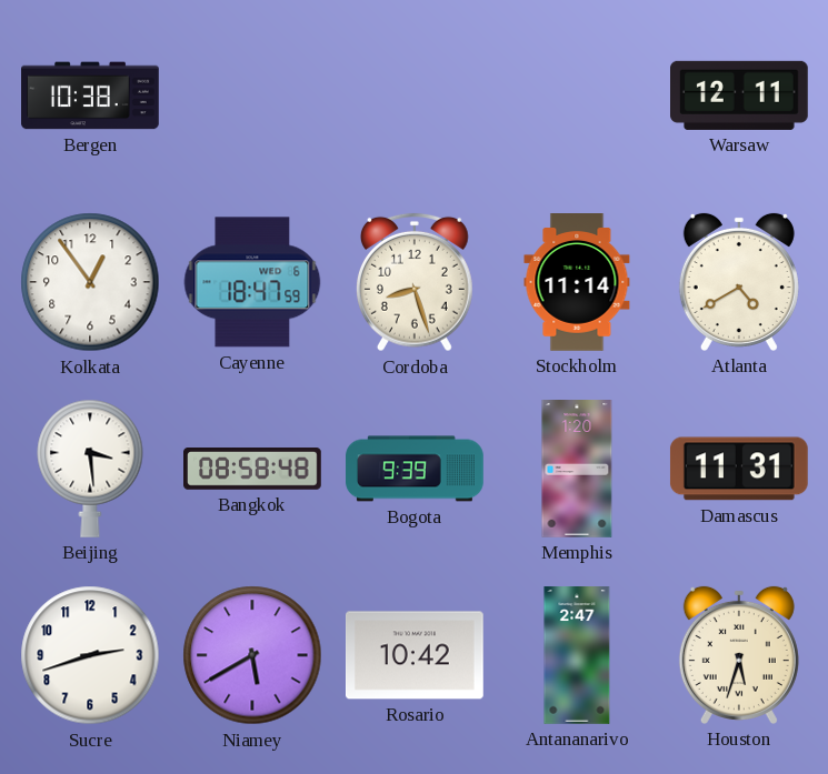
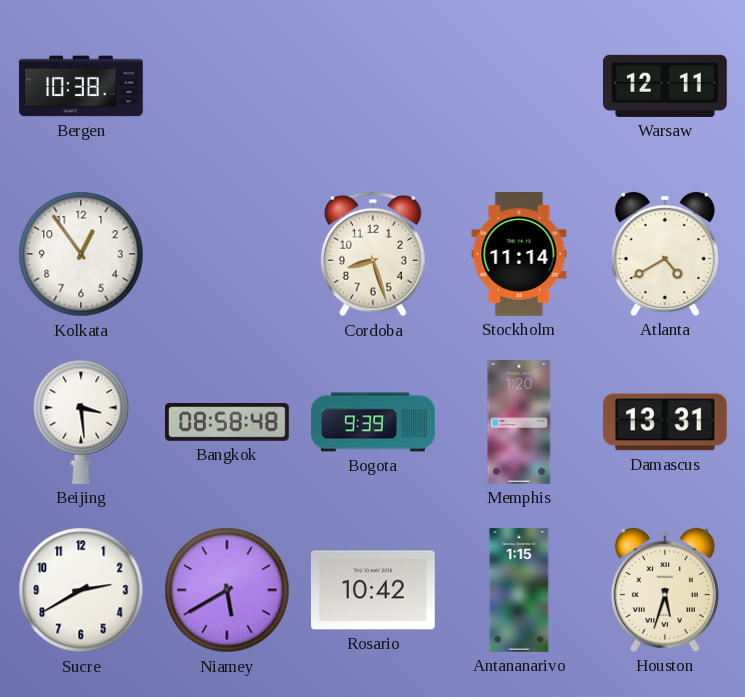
Cayenne: 18:47 -> none (252, 282)
Damascus: 11:31 -> 13:31 (665, 422)
Sucre: 2:42 -> 2:40 (81, 590)
Antananarivo: 2:47 -> 1:15 (519, 590)
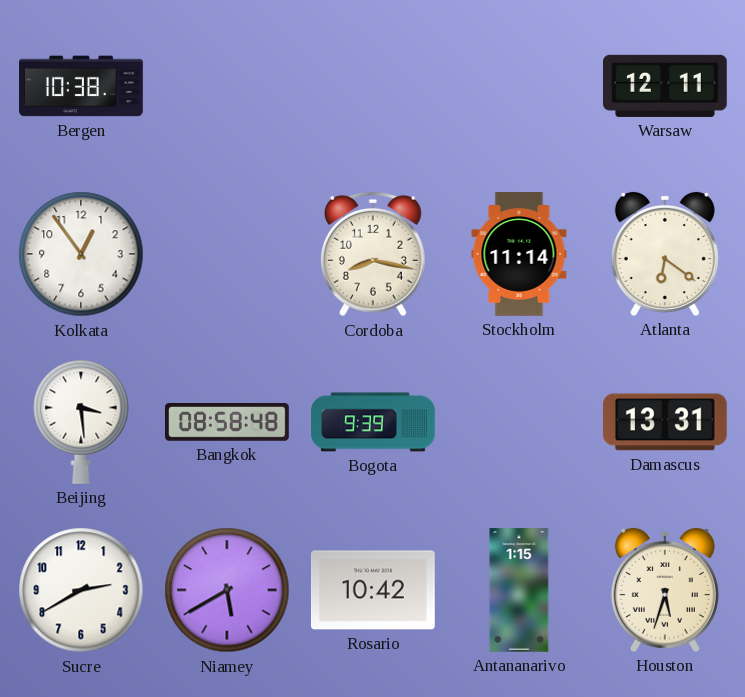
Cordoba: 8:27 -> 8:17 (373, 254)
Atlanta: 4:40 -> 6:21 (665, 254)
Memphis: 1:20 -> none (519, 422)
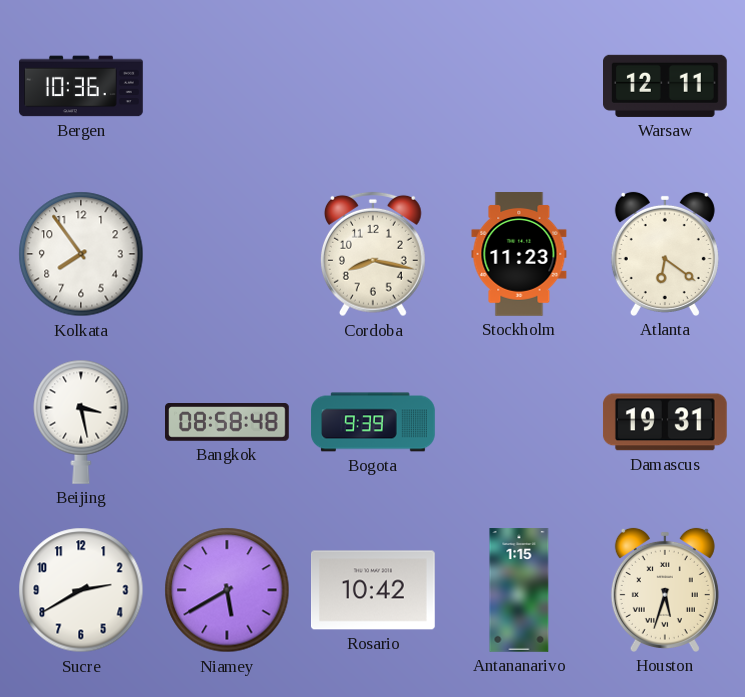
Bergen: 10:38 -> 10:36 (81, 86)
Kolkata: 12:54 -> 7:54 (81, 254)
Stockholm: 11:14 -> 11:23 (519, 255)
Beijing: 3:29 -> 3:28 (81, 422)
Damascus: 13:31 -> 19:31 (665, 422)
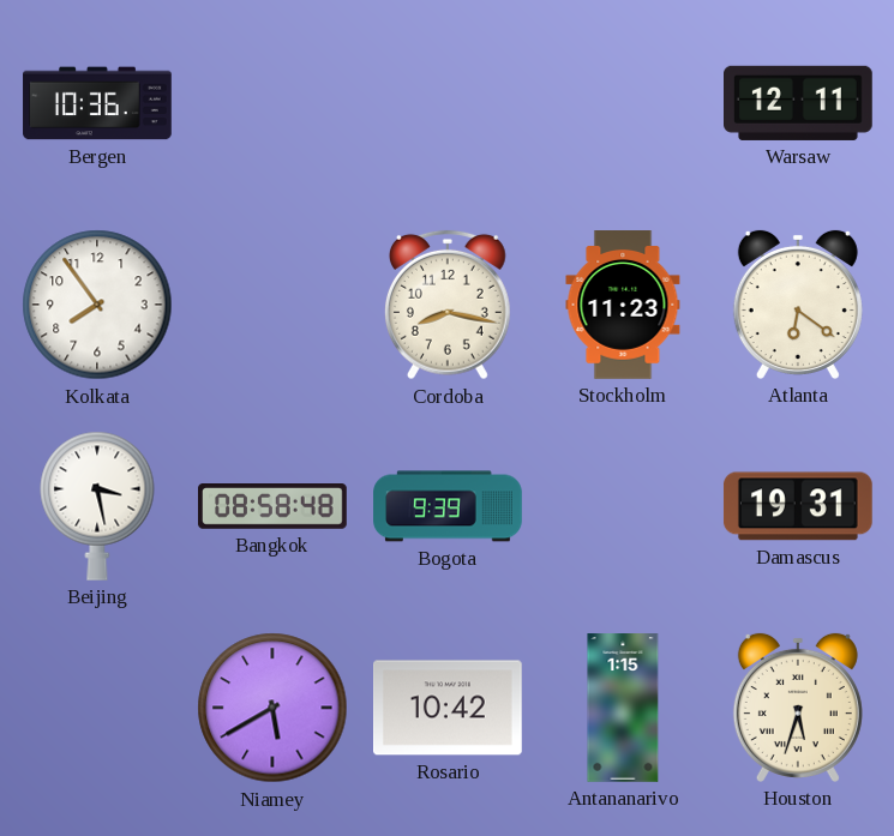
Sucre: 2:40 -> none (81, 590)
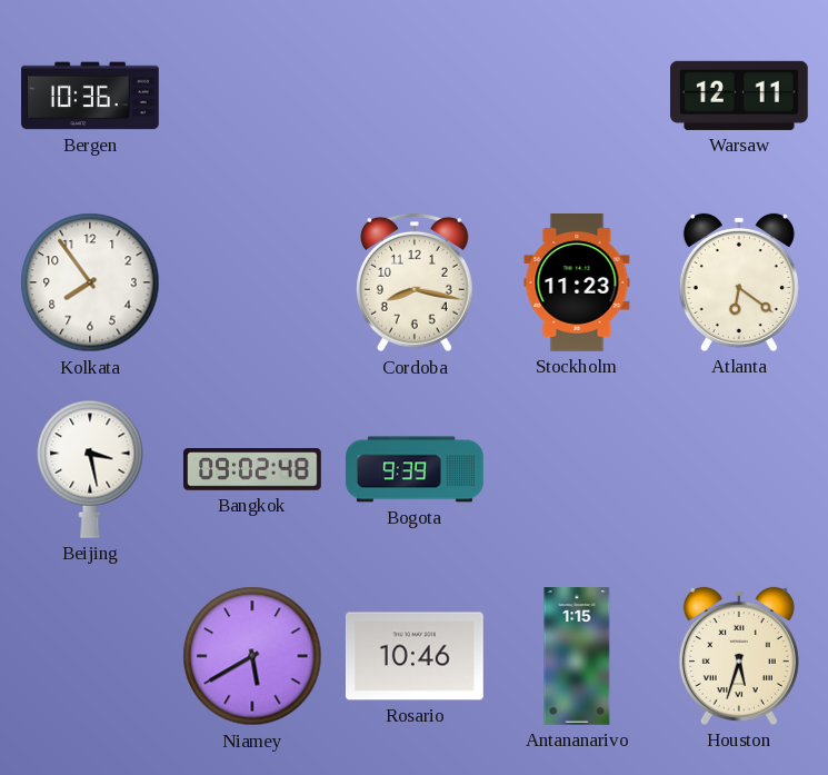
Bangkok: 08:58 -> 09:02 (253, 469)
Damascus: 19:31 -> none (798, 506)
Rosario: 10:42 -> 10:46 (416, 656)
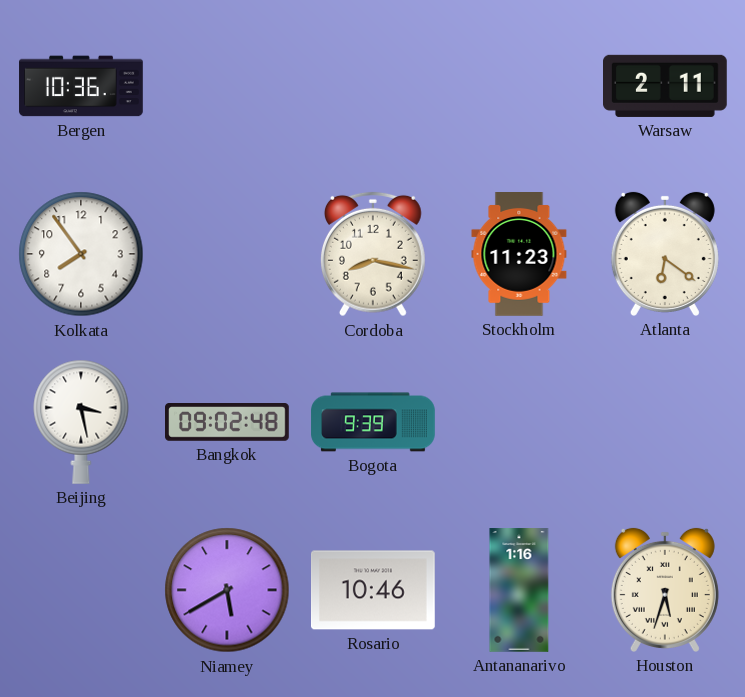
Warsaw: 12:11 -> 2:11 (666, 86)
Antananarivo: 1:15 -> 1:16 (519, 590)
